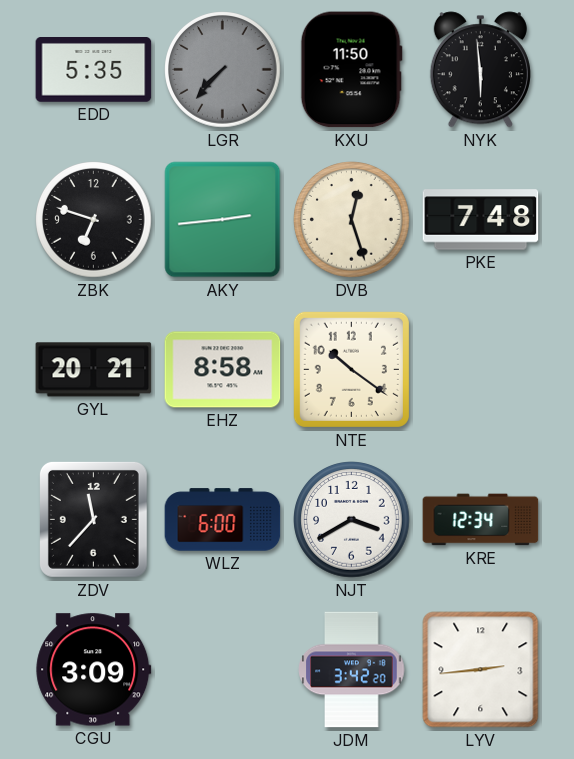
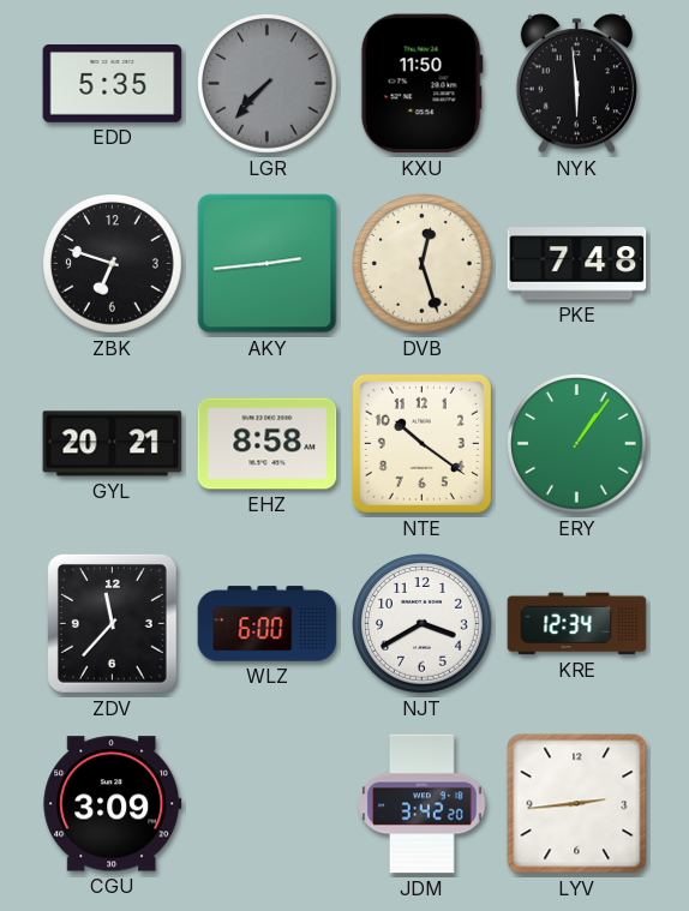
ERY: none -> 1:06 (577, 444)
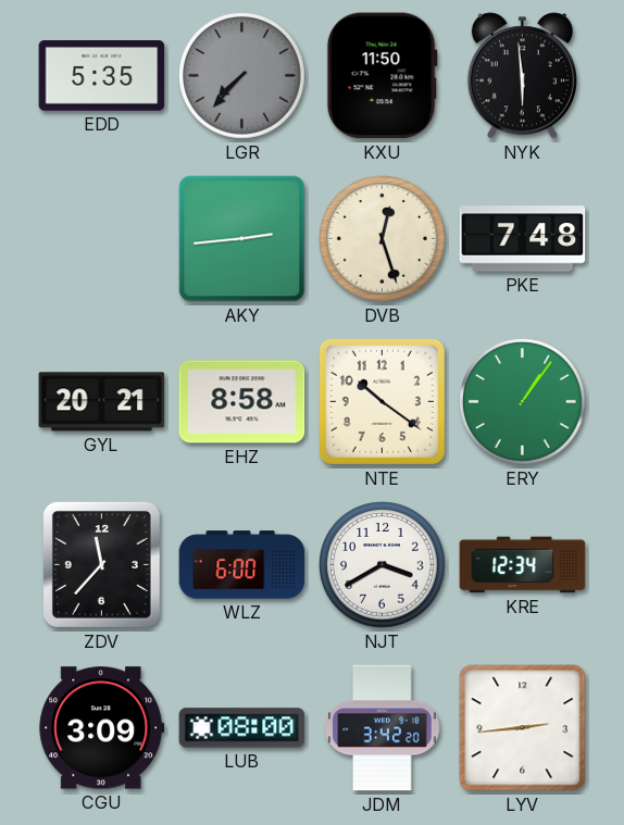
ZBK: 6:48 -> none (113, 264)
LUB: none -> 08:00 (242, 728)
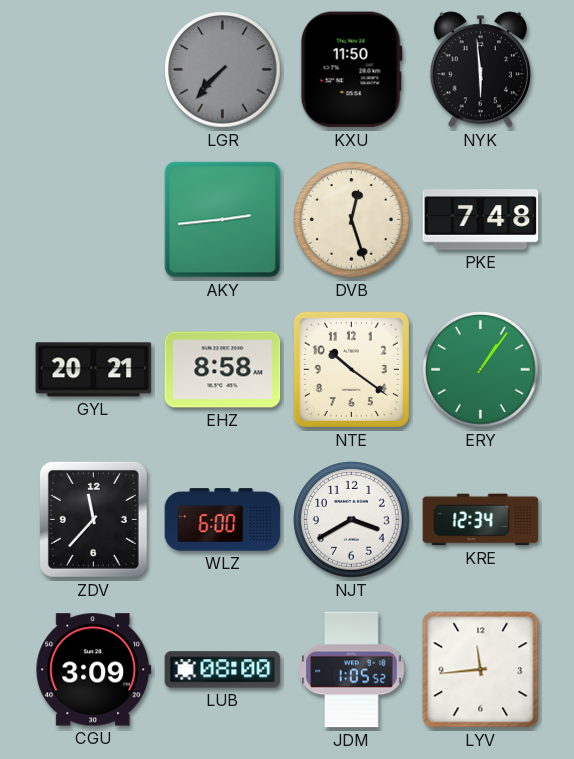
EDD: 5:35 -> none (102, 76)
JDM: 3:42 -> 1:05 (352, 670)
LYV: 2:44 -> 11:44 (481, 670)
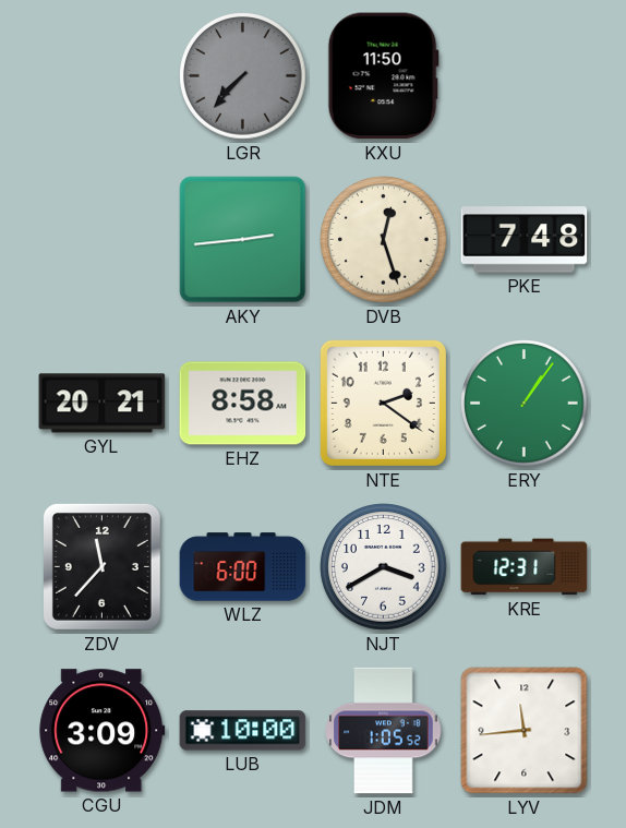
NYK: 5:59 -> none (480, 70)
NTE: 10:21 -> 2:21 (383, 403)
KRE: 12:34 -> 12:31 (525, 567)
LUB: 08:00 -> 10:00 (243, 731)
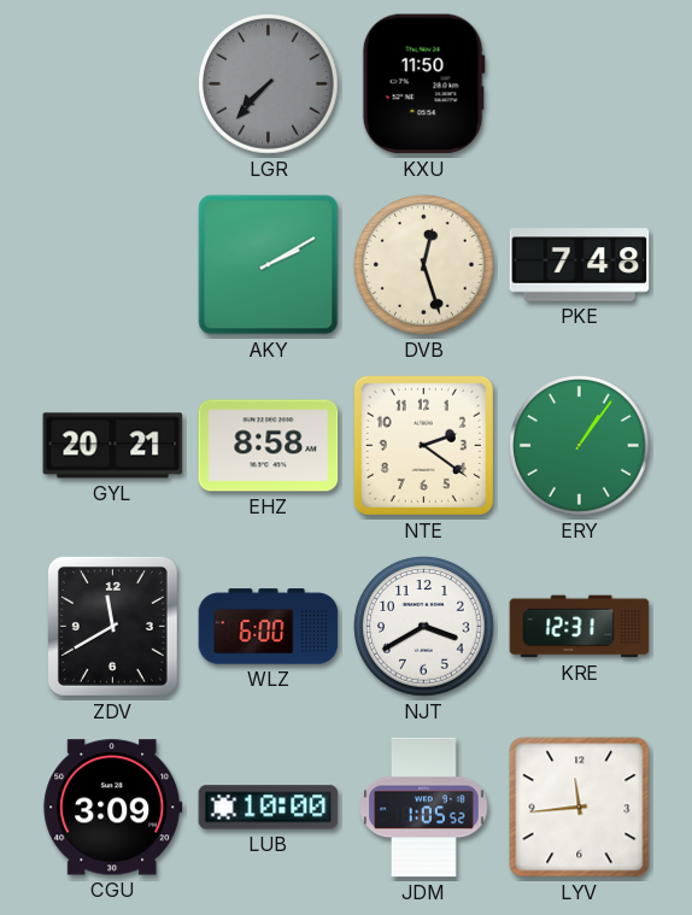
AKY: 2:44 -> 2:10 (269, 265)
ZDV: 11:37 -> 11:40 (112, 626)
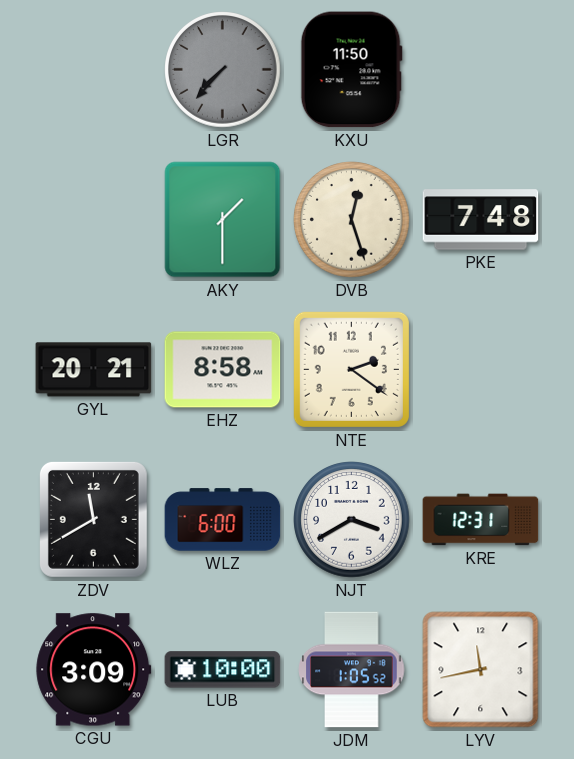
AKY: 2:10 -> 1:30 (223, 220)
ERY: 1:06 -> none (580, 446)
LYV: 11:44 -> 11:43 (481, 670)
